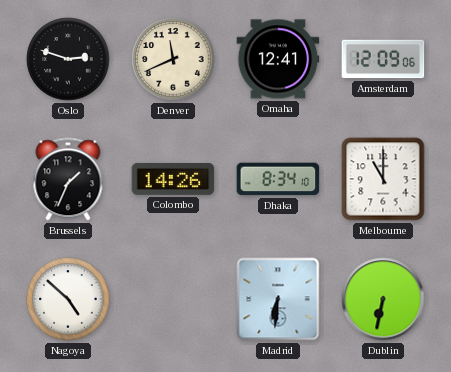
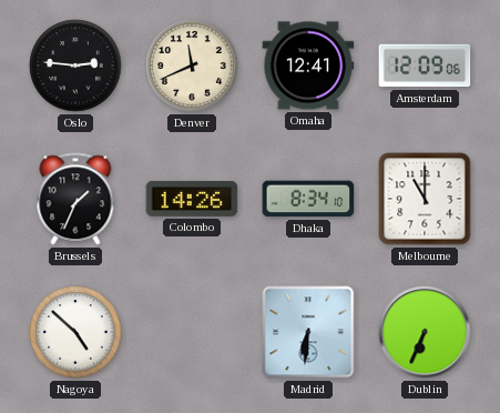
Oslo: 2:48 -> 2:46 (75, 66)
Dublin: 6:32 -> 6:34 (425, 332)
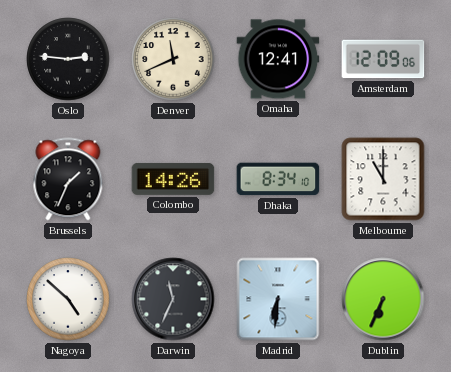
Darwin: none -> 11:34 (173, 299)
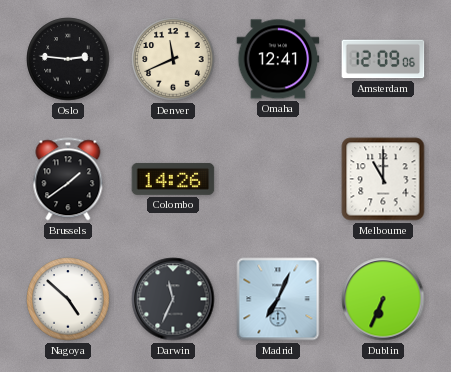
Brussels: 1:34 -> 1:39 (68, 179)
Dhaka: 8:34 -> none (278, 179)
Madrid: 6:31 -> 7:04 (278, 299)
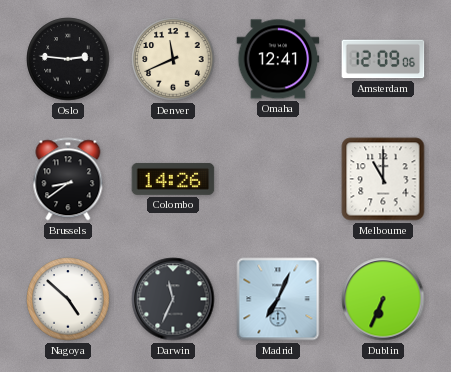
Brussels: 1:39 -> 8:39 (68, 179)
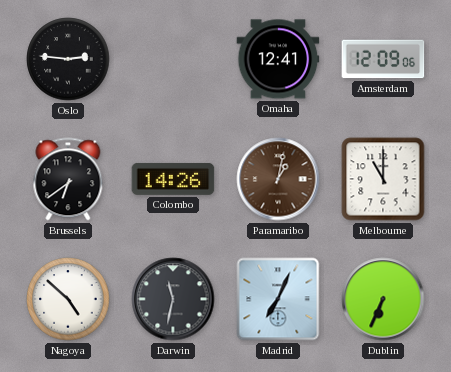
Denver: 11:41 -> none (173, 59)
Brussels: 8:39 -> 6:39 (68, 179)
Paramaribo: none -> 1:02 (278, 179)
Darwin: 11:34 -> 11:32 (173, 299)
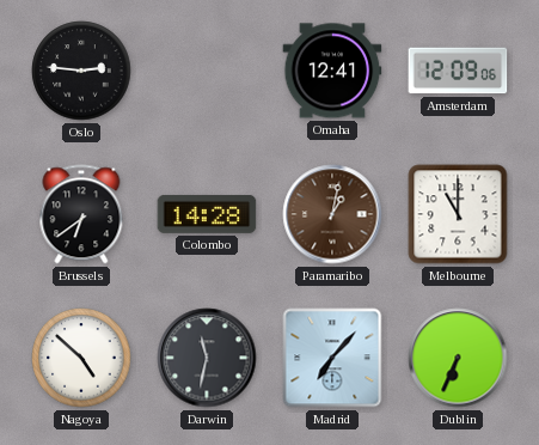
Colombo: 14:26 -> 14:28 (207, 214)
Madrid: 7:04 -> 7:07 (332, 358)
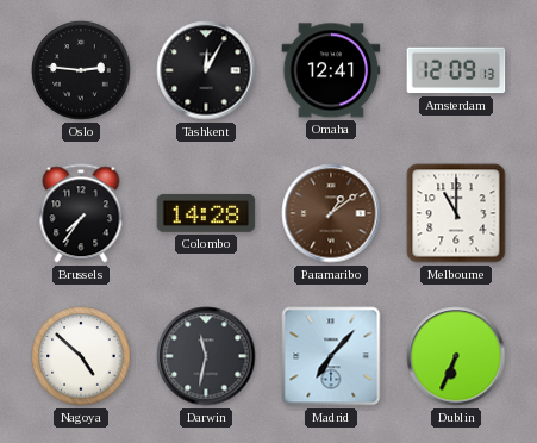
Tashkent: none -> 12:05 (206, 70)
Amsterdam: 12:09:06 -> 12:09:13 (456, 70)
Brussels: 6:39 -> 7:36 (81, 213)
Paramaribo: 1:02 -> 1:09 (331, 213)
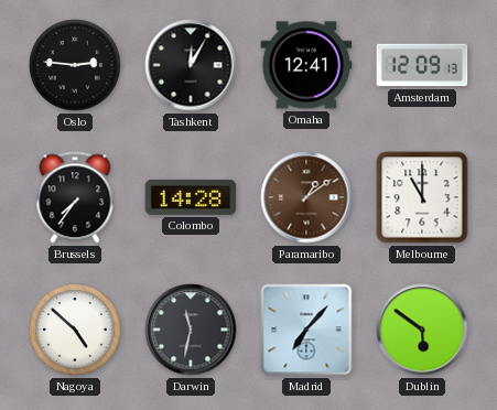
Dublin: 6:34 -> 5:51 (422, 330)
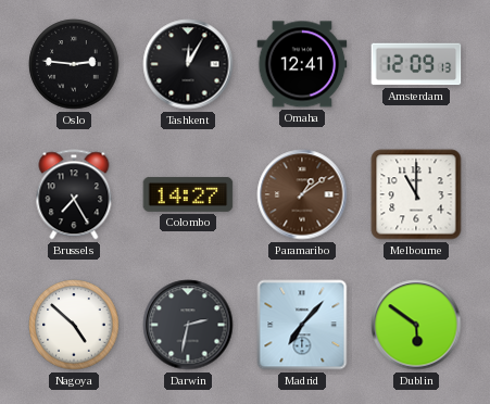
Brussels: 7:36 -> 7:25 (74, 194)
Colombo: 14:28 -> 14:27 (188, 194)
Darwin: 11:32 -> 2:32 (188, 325)
